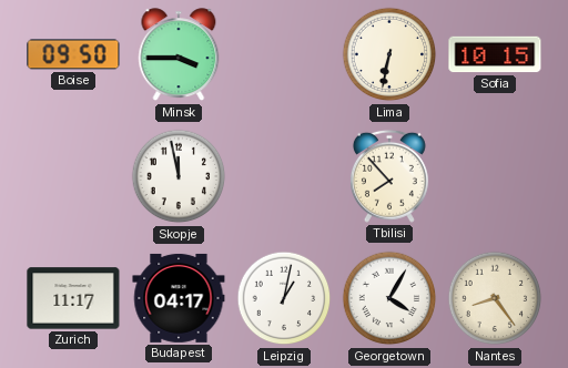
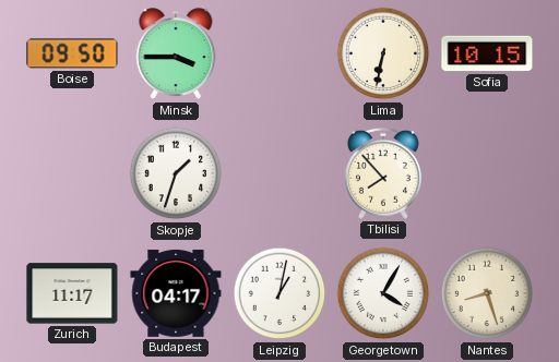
Skopje: 11:58 -> 1:33 (176, 173)
Nantes: 8:24 -> 8:27 (487, 293)
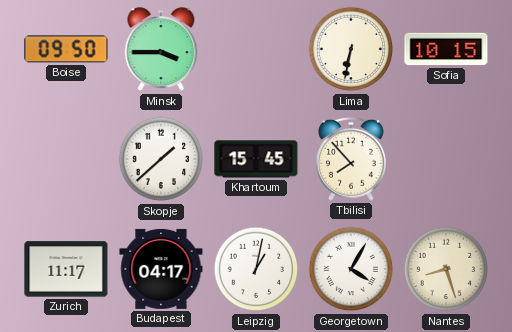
Skopje: 1:33 -> 1:38 (161, 159)
Khartoum: none -> 15:45 (256, 159)
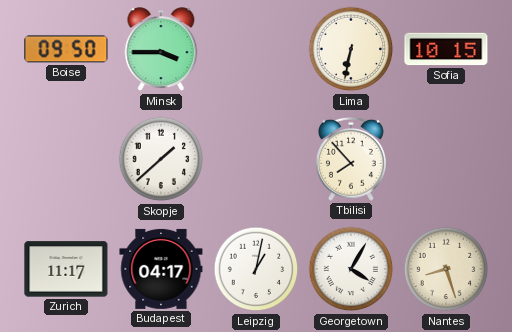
Khartoum: 15:45 -> none (256, 159)
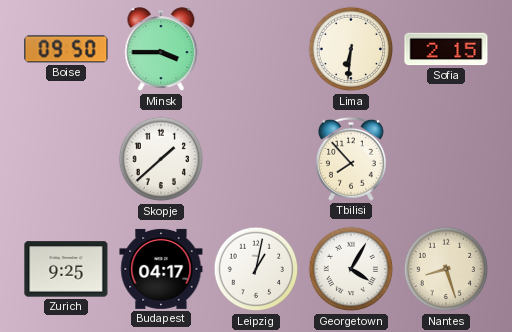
Lima: 6:32 -> 6:31 (351, 49)
Sofia: 10:15 -> 2:15 (446, 49)
Zurich: 11:17 -> 9:25 (66, 269)
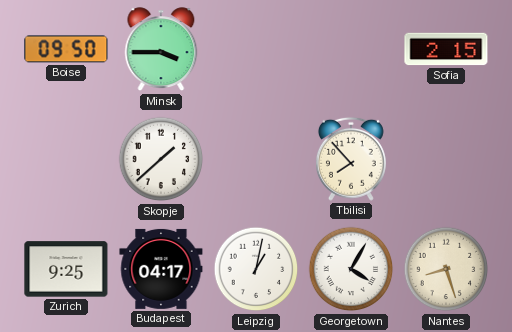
Lima: 6:31 -> none (351, 49)
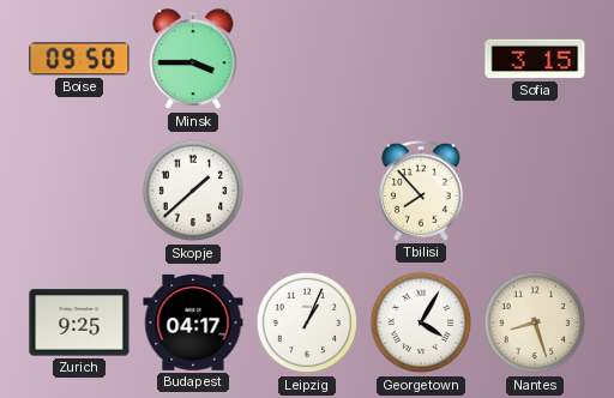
Sofia: 2:15 -> 3:15 (535, 59)
Leipzig: 1:02 -> 1:04 (307, 322)
